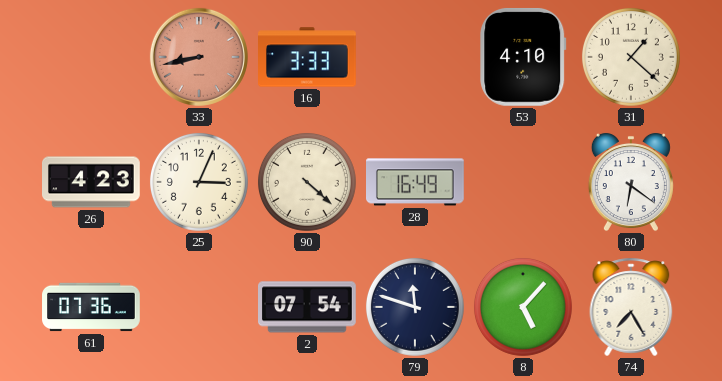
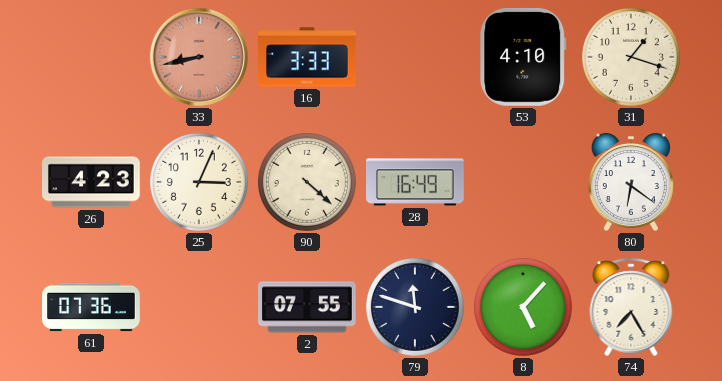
31: 1:22 -> 1:18 (631, 57)
2: 07:54 -> 07:55 (308, 307)
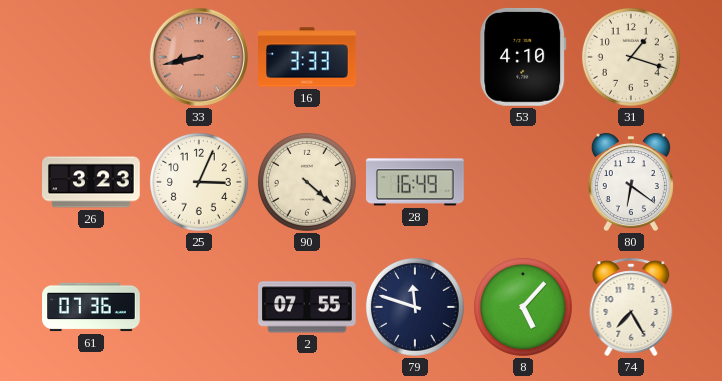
26: 4:23 -> 3:23 (92, 182)
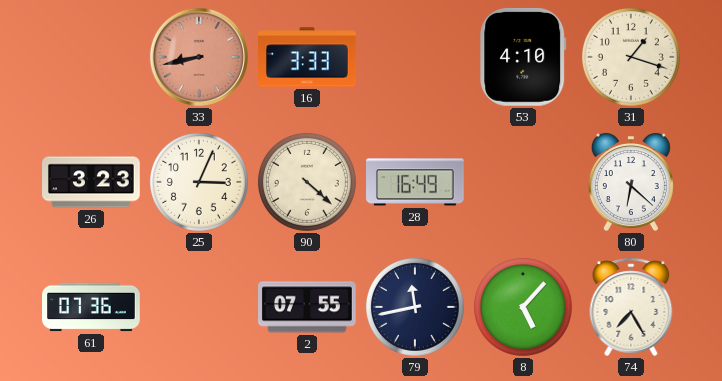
80: 6:21 -> 6:22 (631, 182)
79: 11:48 -> 11:43 (415, 307)
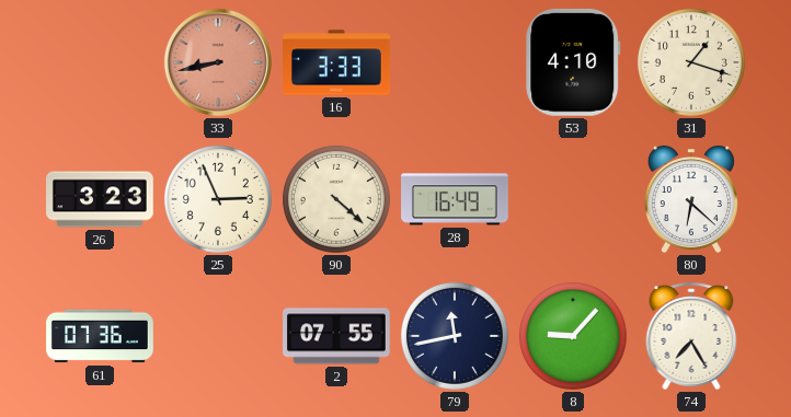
25: 3:04 -> 2:56 (218, 199)
8: 5:07 -> 9:07 (573, 336)
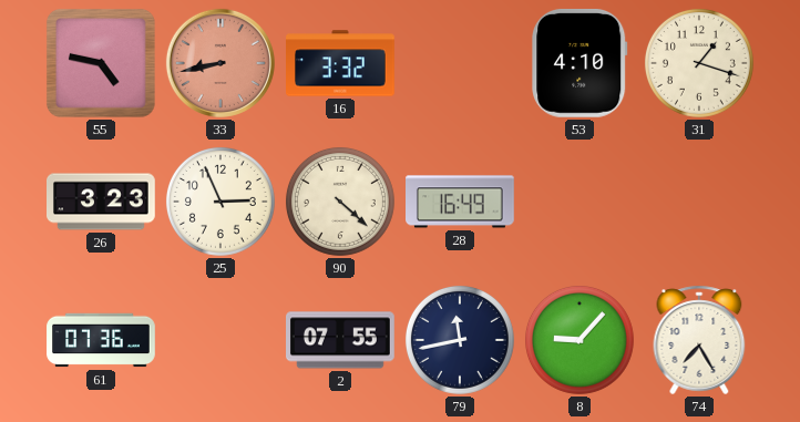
55: none -> 4:47 (101, 63)
16: 3:33 -> 3:32 (341, 63)
80: 6:22 -> none (691, 199)
